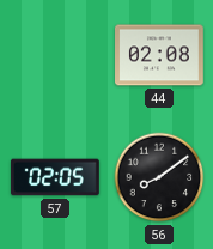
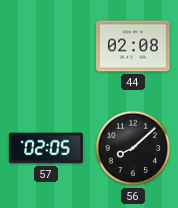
56: 8:09 -> 8:08 (133, 148)
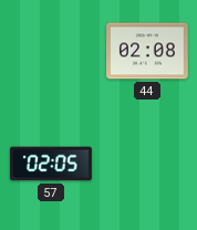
56: 8:08 -> none (133, 148)
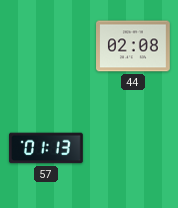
57: 02:05 -> 01:13 (47, 148)
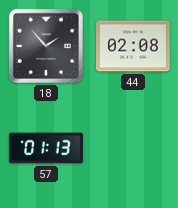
18: none -> 1:53 (46, 46)
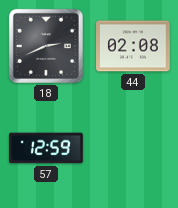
18: 1:53 -> 2:41 (46, 46)
57: 01:13 -> 12:59 (47, 148)
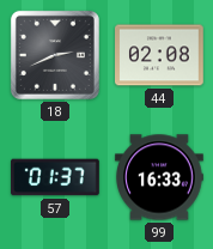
57: 12:59 -> 01:37 (56, 177)
99: none -> 16:33 (160, 177)
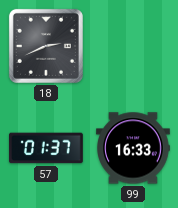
44: 02:08 -> none (160, 55)
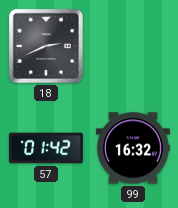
57: 01:37 -> 01:42 (47, 148)
99: 16:33 -> 16:32 (134, 148)
